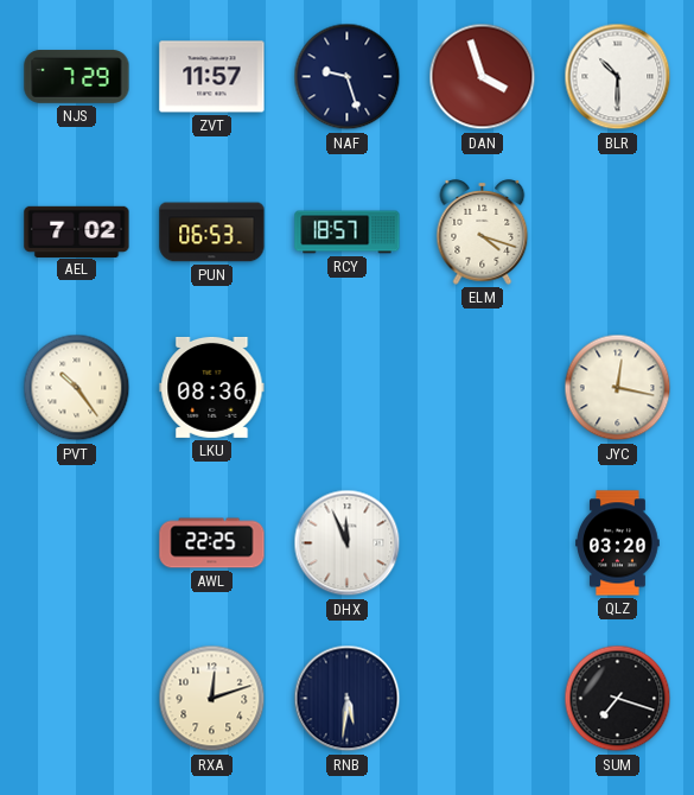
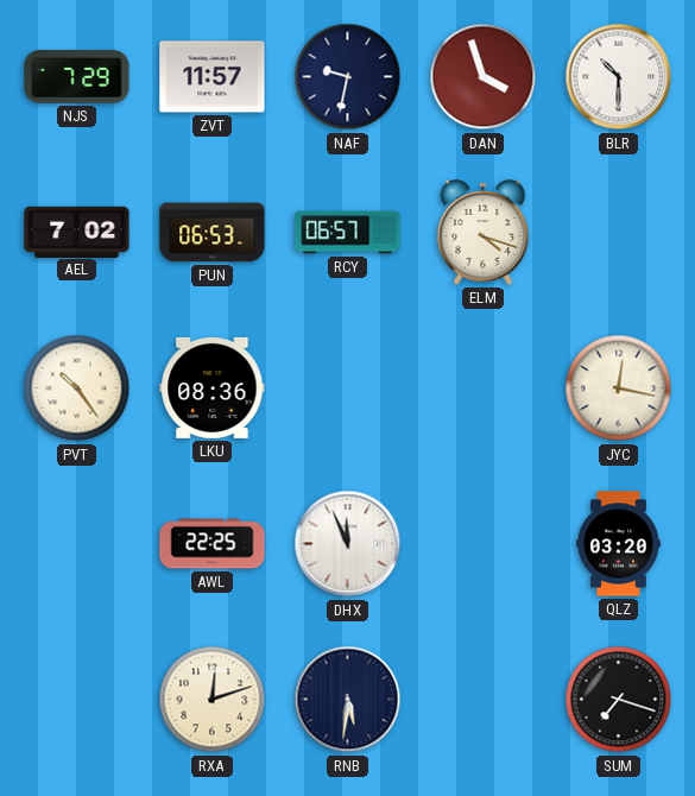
NAF: 9:27 -> 9:32 (348, 77)
RCY: 18:57 -> 06:57 (348, 233)
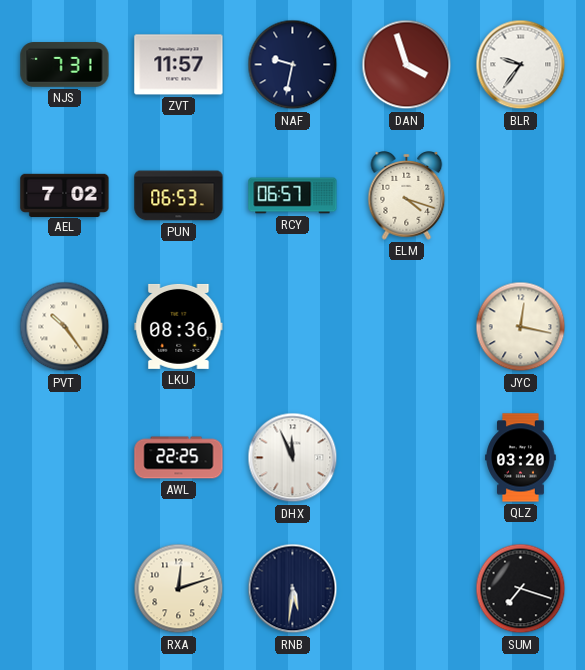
NJS: 7:29 -> 7:31 (65, 65)
BLR: 10:30 -> 9:36 (521, 65)
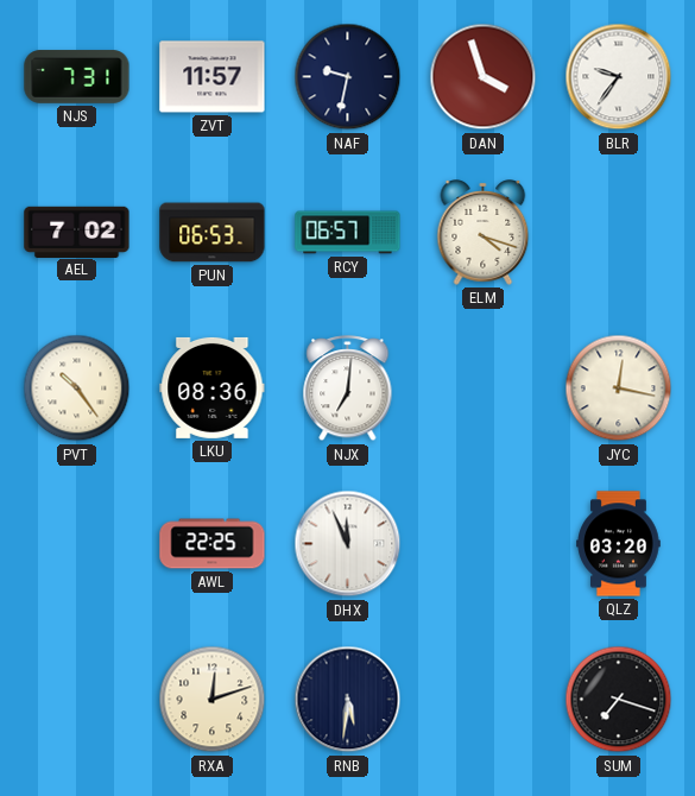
NJX: none -> 7:01 (348, 388)
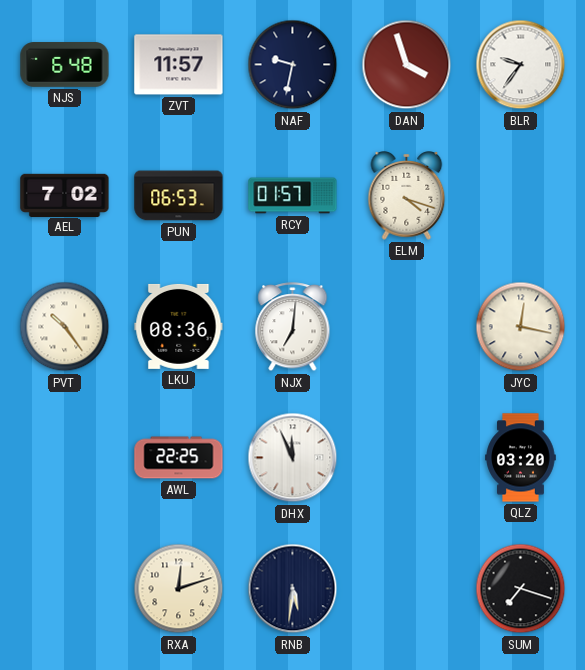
NJS: 7:31 -> 6:48 (65, 65)
RCY: 06:57 -> 01:57 (293, 196)
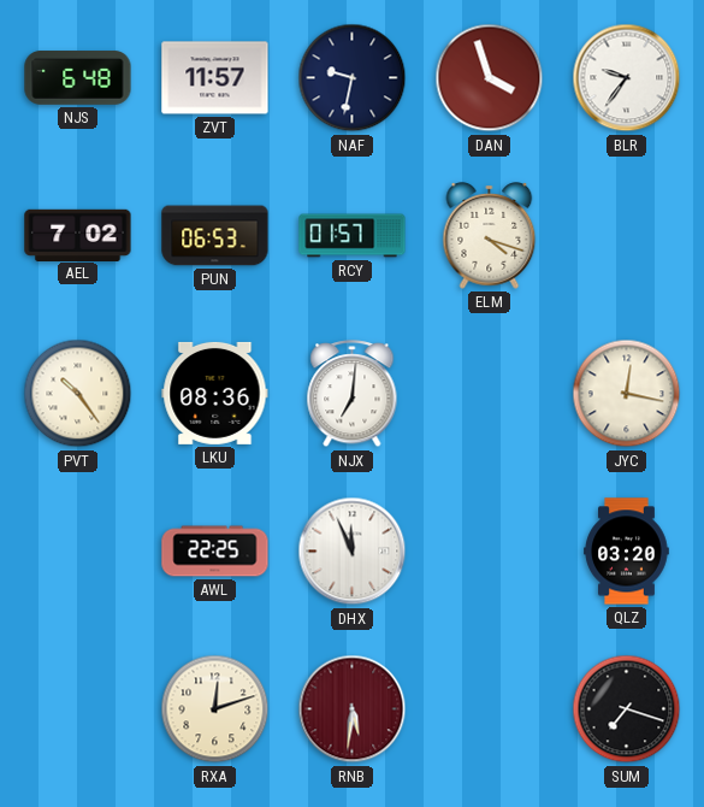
RNB dial: navy -> burgundy (353, 709)
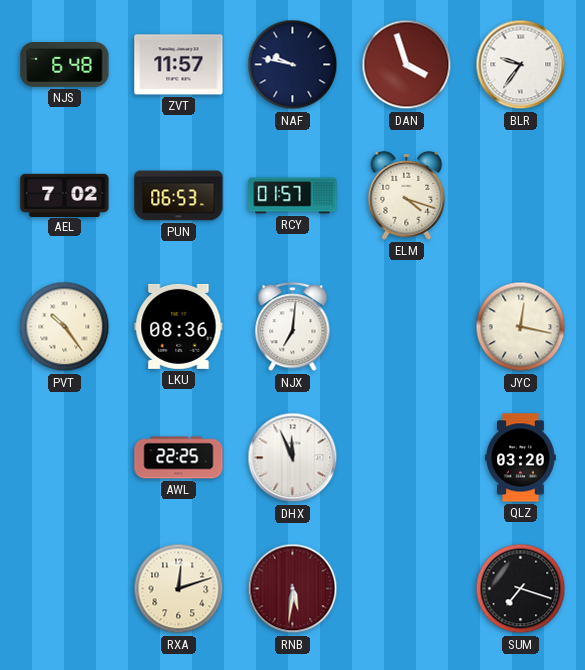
NAF: 9:32 -> 9:47 (293, 65)
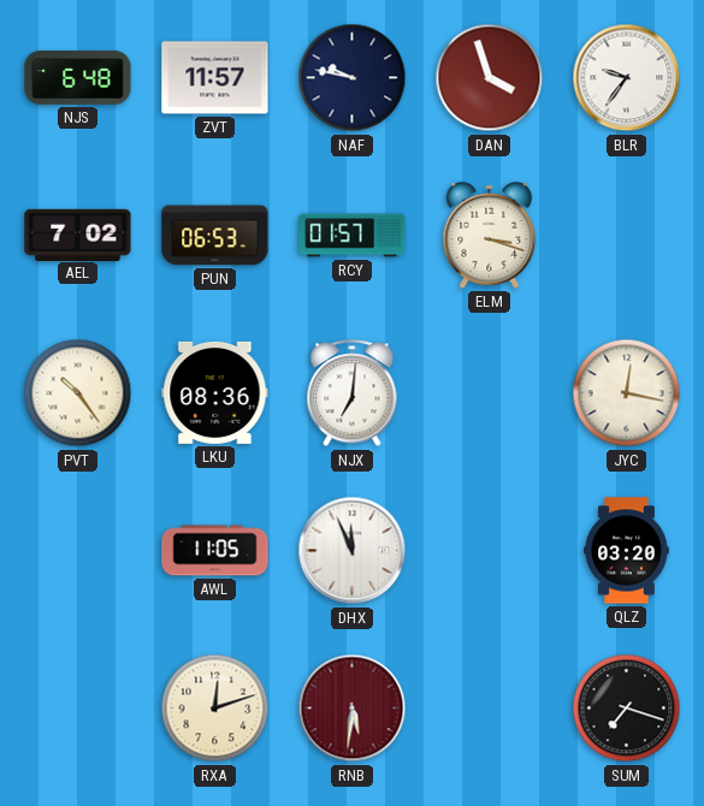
ELM: 4:18 -> 3:18 (490, 236)
AWL: 22:25 -> 11:05 (215, 551)
